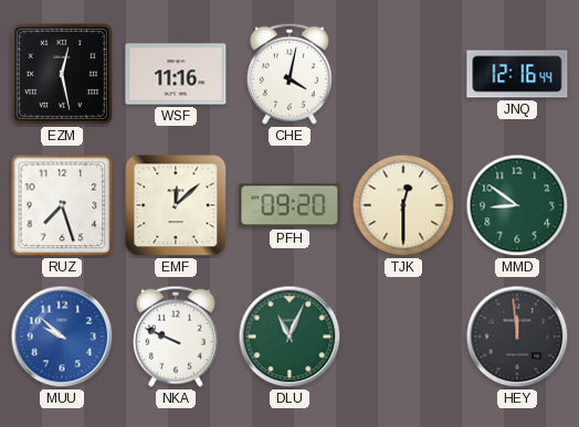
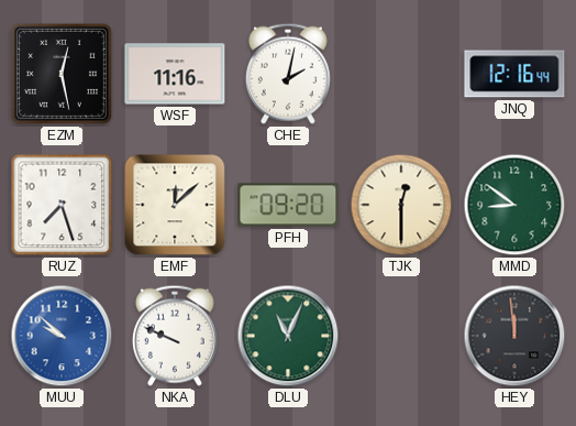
CHE: 4:02 -> 2:02 (288, 74)
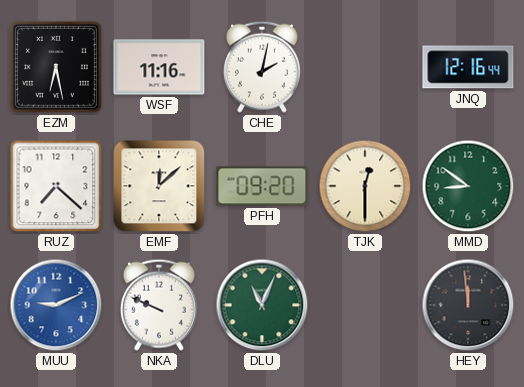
EZM: 12:28 -> 6:28 (56, 67)
RUZ: 7:27 -> 7:22 (56, 186)
MUU: 9:52 -> 9:11 (56, 305)
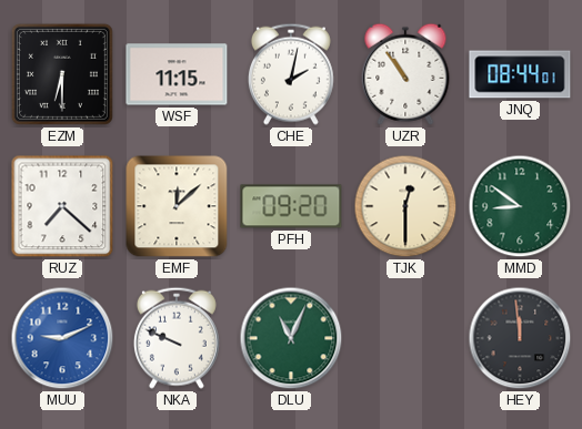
EZM: 6:28 -> 6:30 (62, 74)
WSF: 11:16 -> 11:15 (177, 74)
UZR: none -> 10:54 (405, 74)
JNQ: 12:16 -> 08:44 (520, 74)
